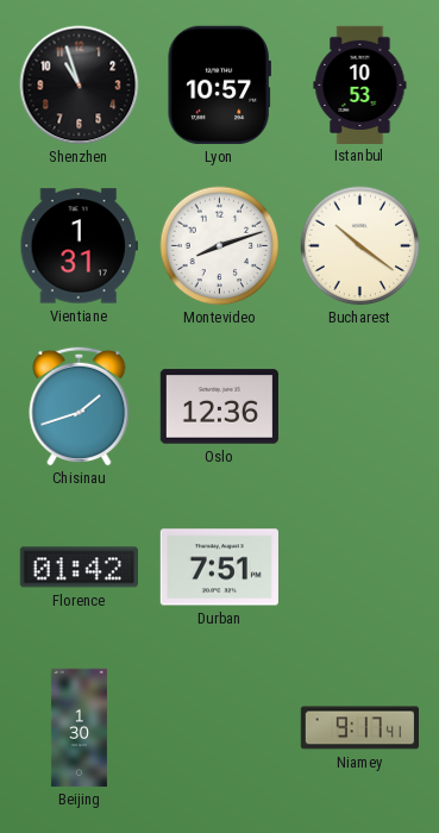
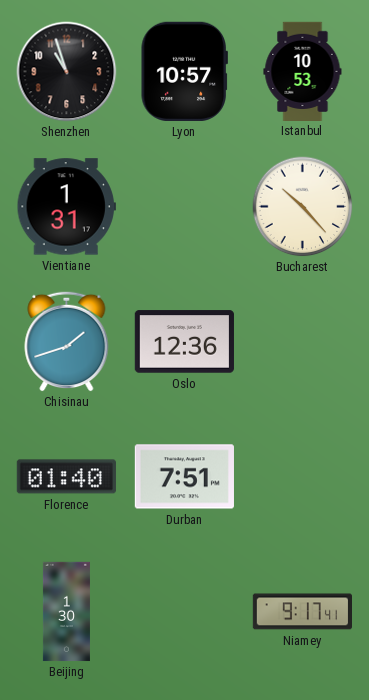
Montevideo: 8:12 -> none (220, 246)
Bucharest: 10:21 -> 10:23 (303, 207)
Florence: 01:42 -> 01:40 (66, 477)
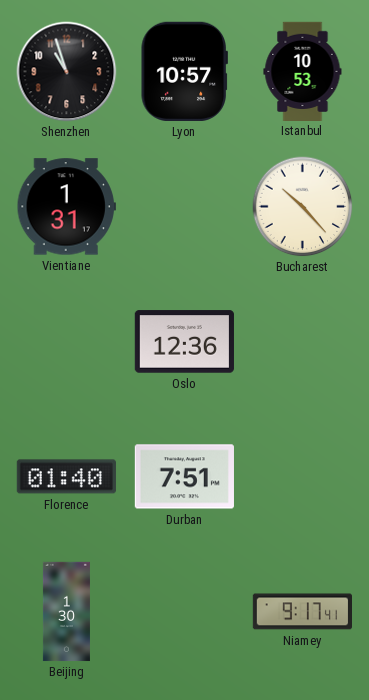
Chisinau: 1:42 -> none (67, 341)
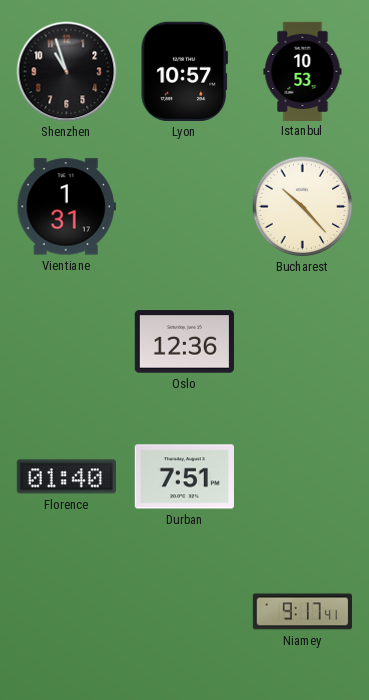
Beijing: 1:30 -> none (66, 612)
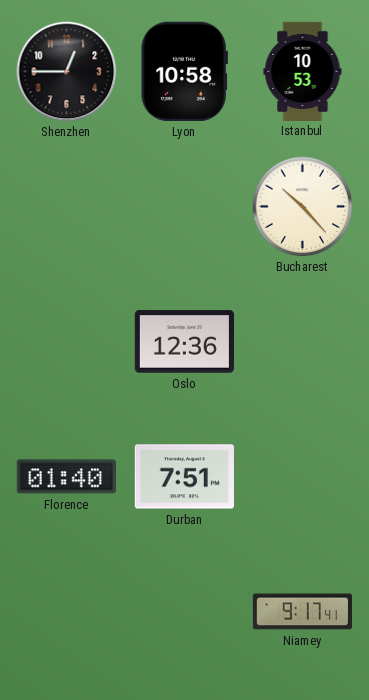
Shenzhen: 10:57 -> 12:45 (67, 72)
Lyon: 10:57 -> 10:58 (184, 71)
Vientiane: 1:31 -> none (66, 207)
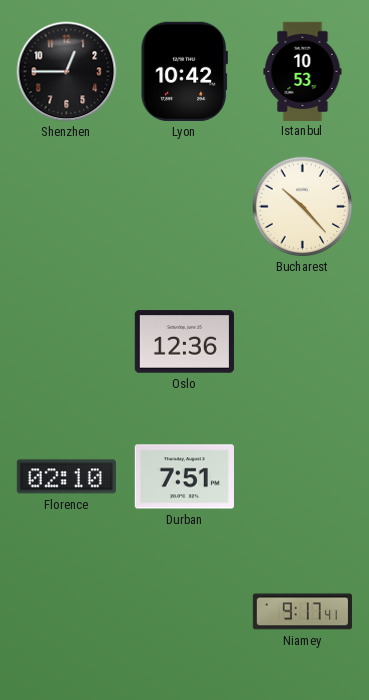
Lyon: 10:58 -> 10:42 (184, 71)
Florence: 01:40 -> 02:10 (66, 477)
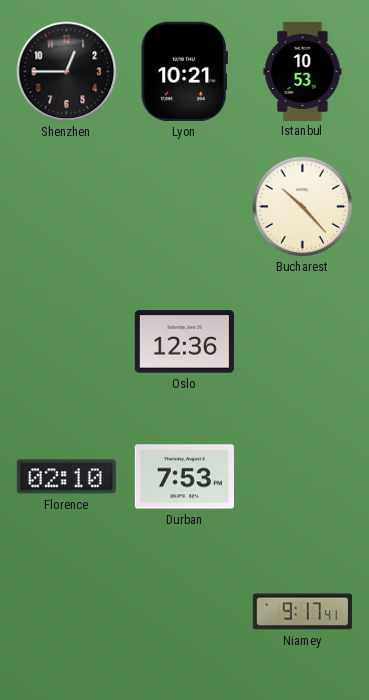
Lyon: 10:42 -> 10:21 (184, 71)
Durban: 7:51 -> 7:53 (184, 477)
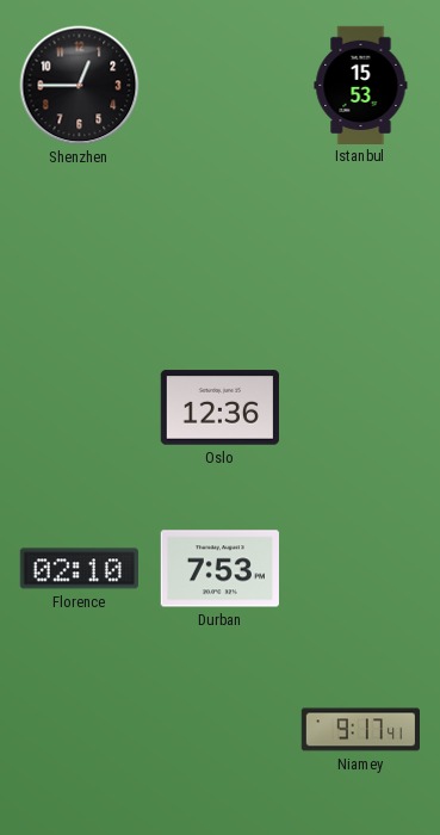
Lyon: 10:21 -> none (184, 71)
Istanbul: 10:53 -> 15:53 (361, 85)
Bucharest: 10:23 -> none (303, 207)
